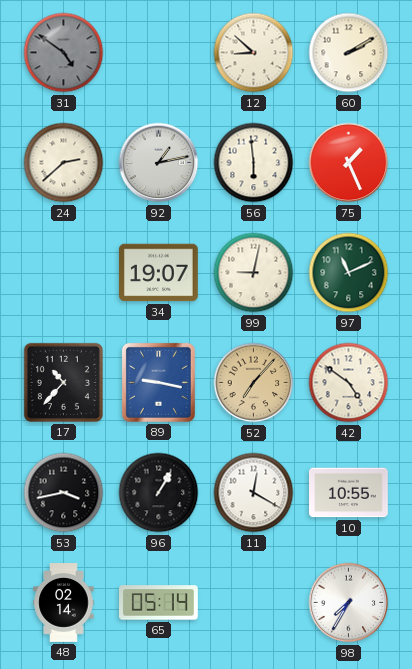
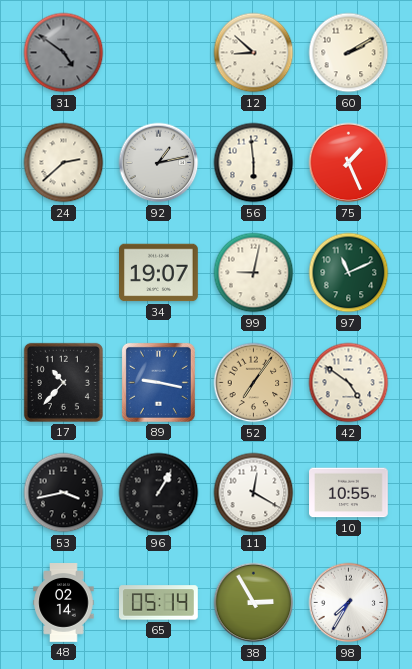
52: 7:07 -> 7:06 (254, 383)
38: none -> 2:55 (254, 603)
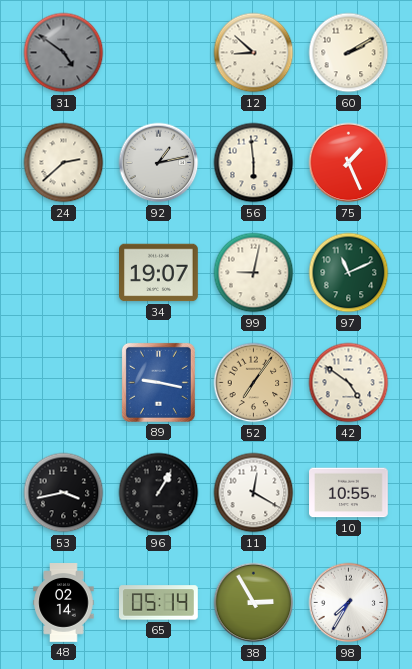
17: 10:37 -> none (63, 382)
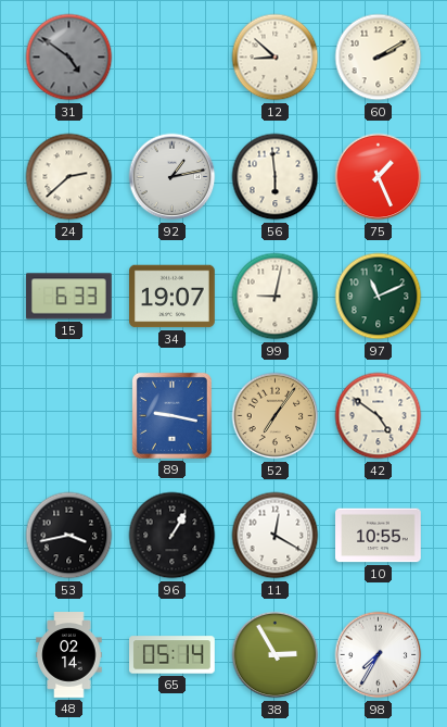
15: none -> 6:33 (69, 297)
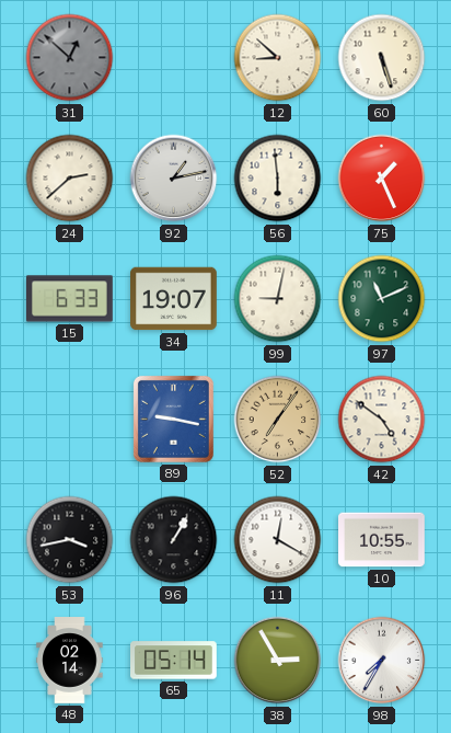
31: 4:51 -> 12:52 (70, 58)
60: 2:10 -> 5:27 (382, 58)
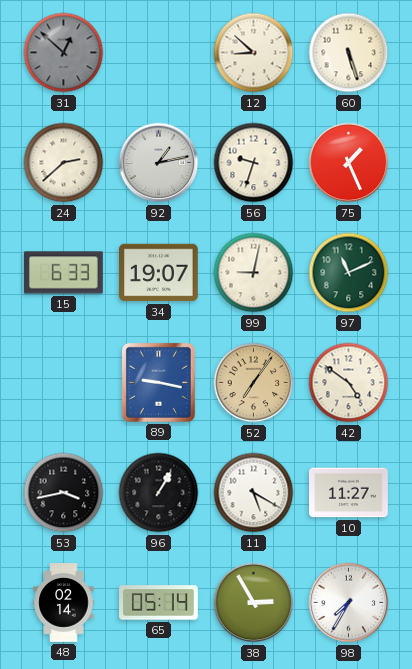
56: 5:59 -> 9:33 (254, 163)
11: 12:20 -> 5:20 (254, 493)
10: 10:55 -> 11:27 (349, 493)
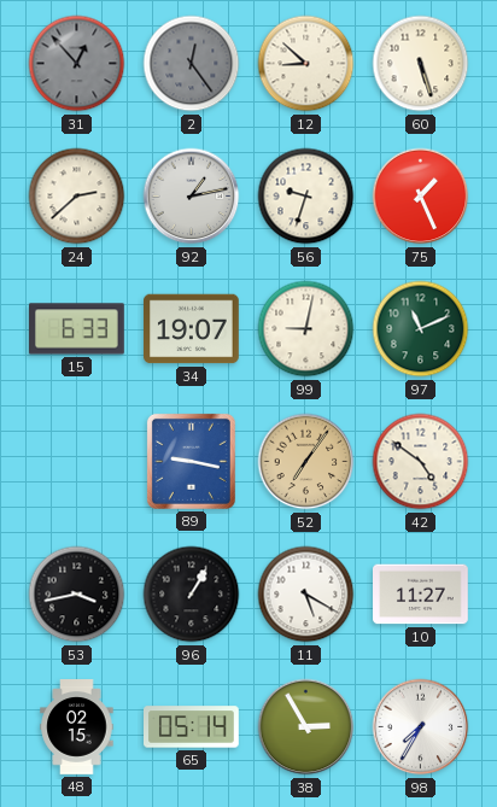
31: 12:52 -> 12:53 (77, 64)
2: none -> 12:24 (192, 64)
48: 02:14 -> 02:15 (77, 727)
